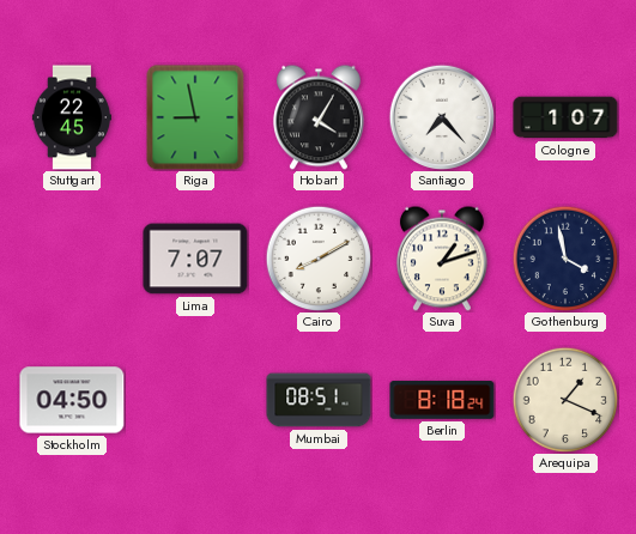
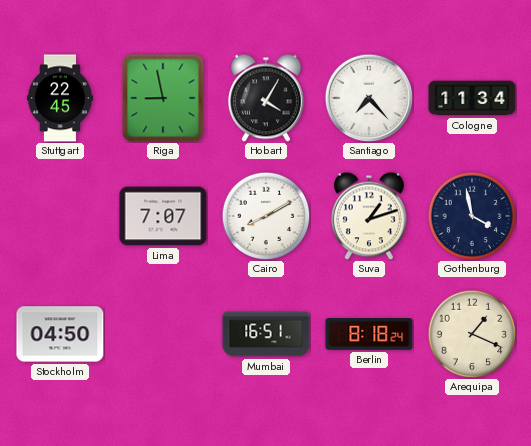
Cologne: 1:07 -> 11:34 (472, 98)
Mumbai: 08:51 -> 16:51 (266, 334)
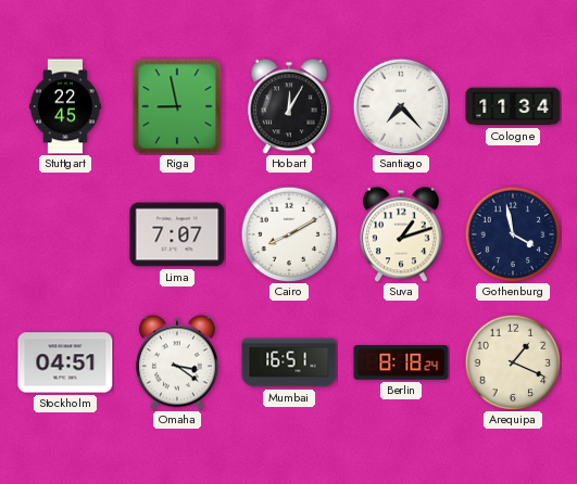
Hobart: 4:05 -> 12:05 (289, 106)
Stockholm: 04:50 -> 04:51 (65, 362)
Omaha: none -> 3:21 (177, 362)
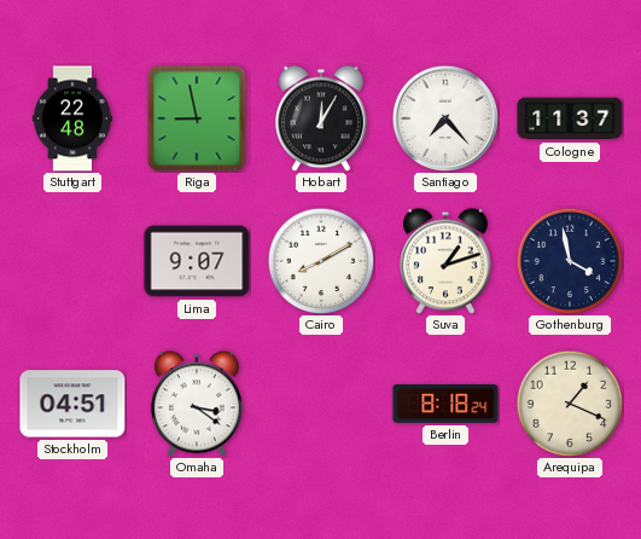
Stuttgart: 22:45 -> 22:48 (71, 118)
Cologne: 11:34 -> 11:37 (570, 118)
Lima: 7:07 -> 9:07 (197, 261)
Mumbai: 16:51 -> none (289, 362)
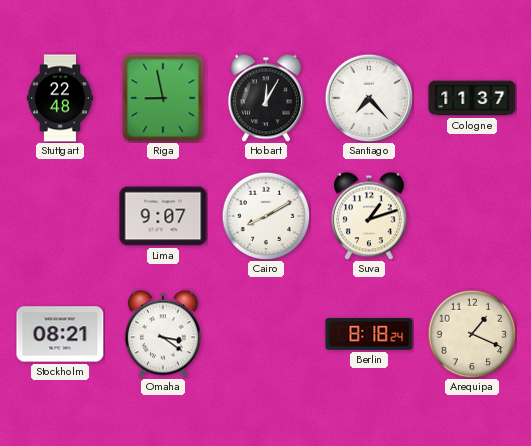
Gothenburg: 3:58 -> none (570, 261)
Stockholm: 04:51 -> 08:21 (60, 334)
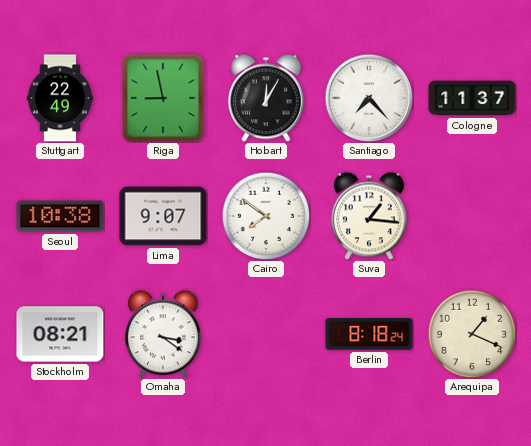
Stuttgart: 22:48 -> 22:49 (59, 98)
Seoul: none -> 10:38 (60, 216)
Cairo: 8:10 -> 7:51 (266, 216)
Suva: 1:12 -> 1:16 (369, 216)
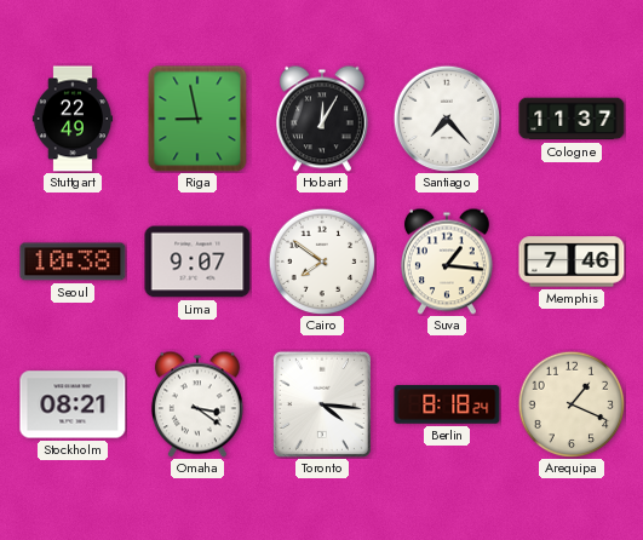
Memphis: none -> 7:46 (572, 262)
Toronto: none -> 4:16 (322, 404)
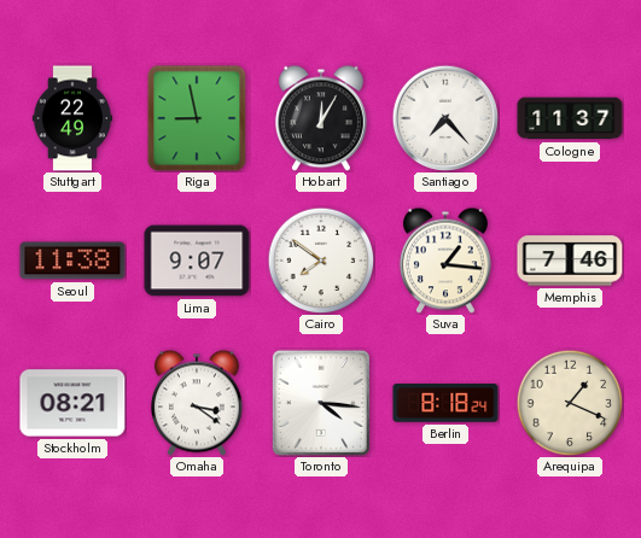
Seoul: 10:38 -> 11:38 (72, 261)
